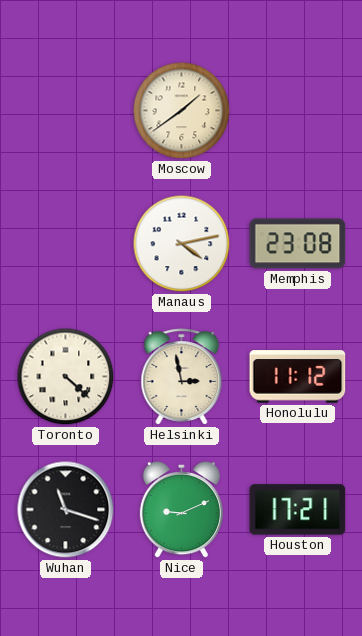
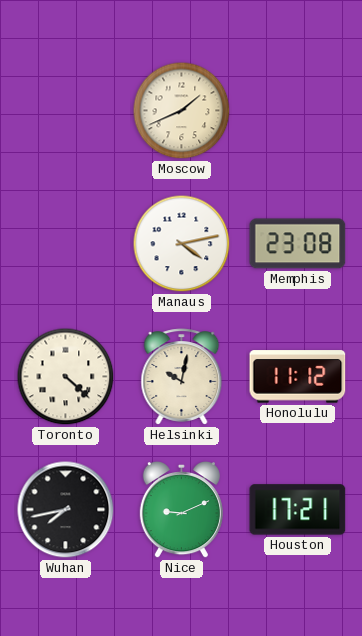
Moscow: 1:39 -> 1:41 (182, 111)
Helsinki: 2:58 -> 10:02 (182, 377)
Wuhan: 11:18 -> 7:43 (66, 510)
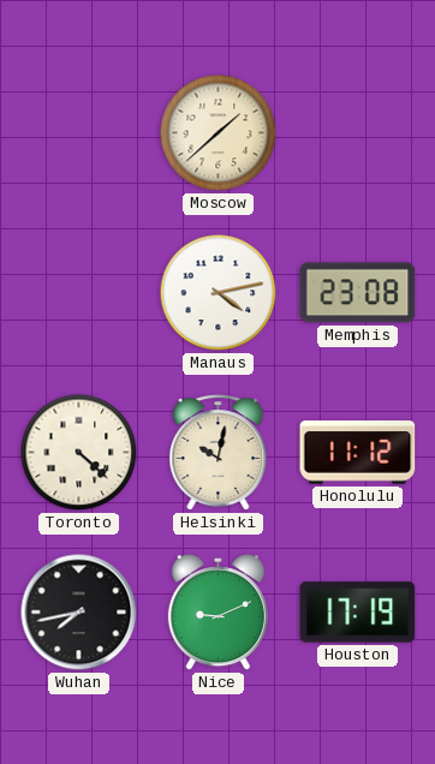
Moscow: 1:41 -> 1:38 (219, 133)
Houston: 17:21 -> 17:19 (358, 613)
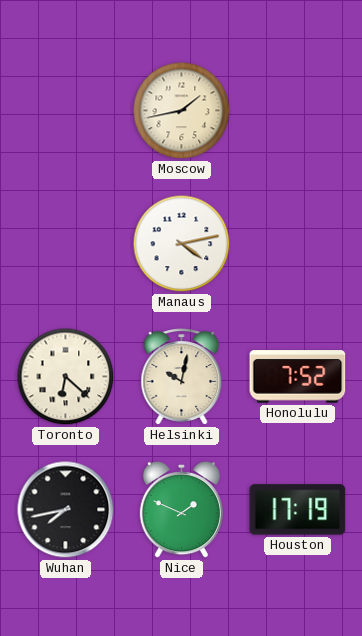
Moscow: 1:38 -> 1:43 (182, 111)
Memphis: 23:08 -> none (358, 293)
Toronto: 4:22 -> 6:22 (66, 377)
Honolulu: 11:12 -> 7:52 (298, 377)
Nice: 9:11 -> 1:49 (181, 511)
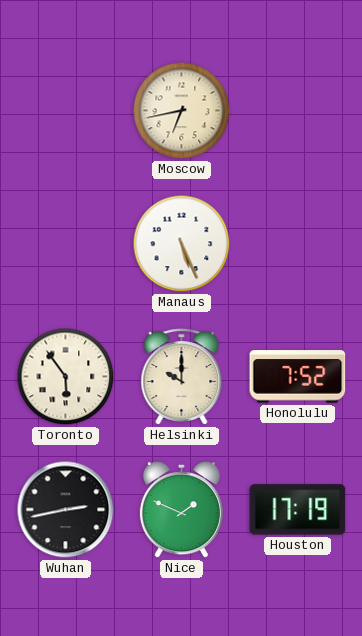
Moscow: 1:43 -> 6:43 (182, 111)
Manaus: 4:13 -> 5:26 (182, 244)
Toronto: 6:22 -> 5:54 (66, 377)
Helsinki: 10:02 -> 10:00 (182, 377)
Wuhan: 7:43 -> 2:43 (66, 510)
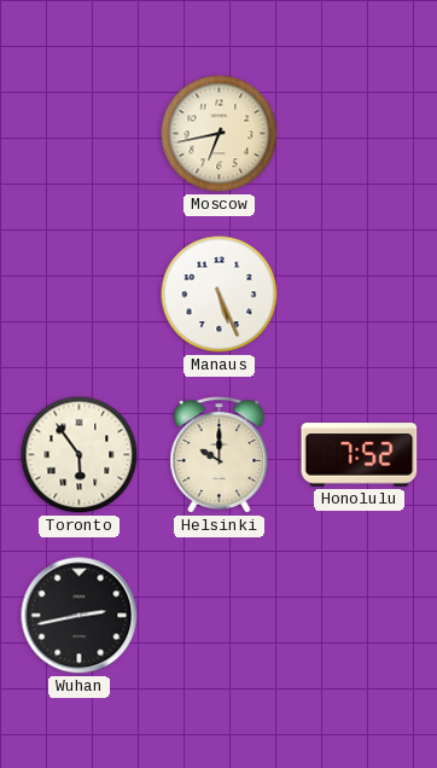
Nice: 1:49 -> none (181, 511)
Houston: 17:19 -> none (298, 510)
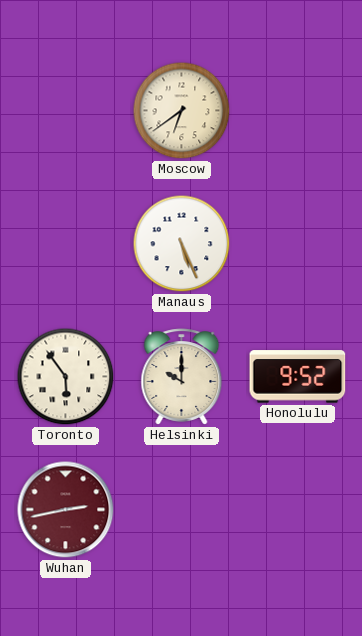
Moscow: 6:43 -> 6:39 (182, 111)
Honolulu: 7:52 -> 9:52 (298, 377)
Wuhan dial: black -> burgundy (66, 510)
